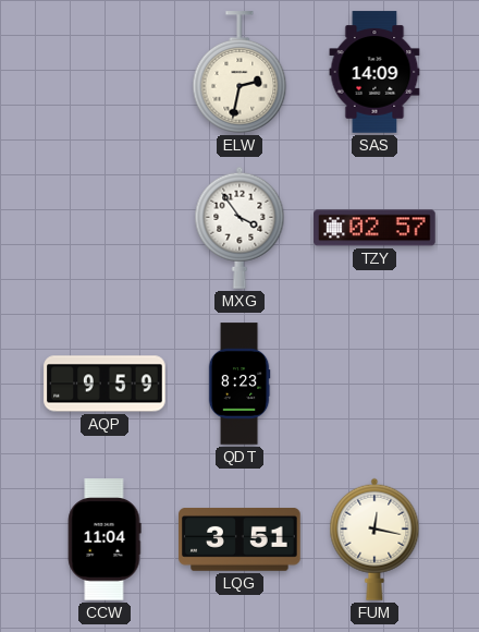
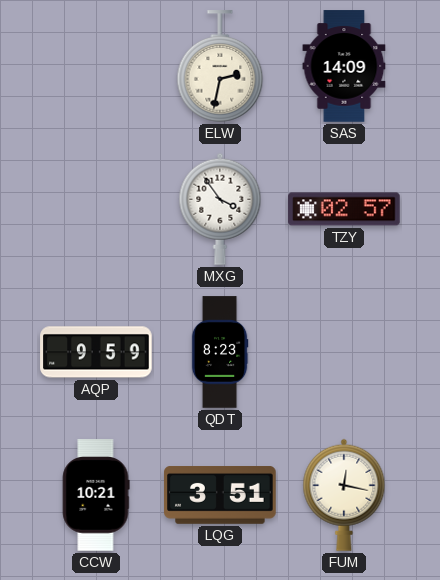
CCW: 11:04 -> 10:21 (96, 495)
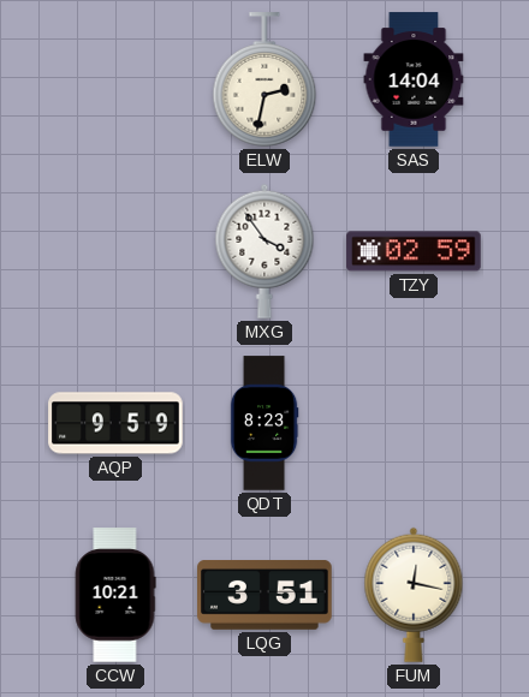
SAS: 14:09 -> 14:04 (414, 79)
TZY: 02:57 -> 02:59 (414, 251)
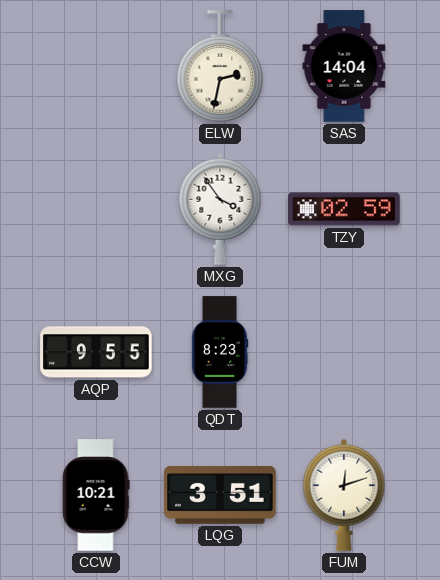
AQP: 9:59 -> 9:55 (96, 352)
FUM: 12:17 -> 12:12 (344, 495)
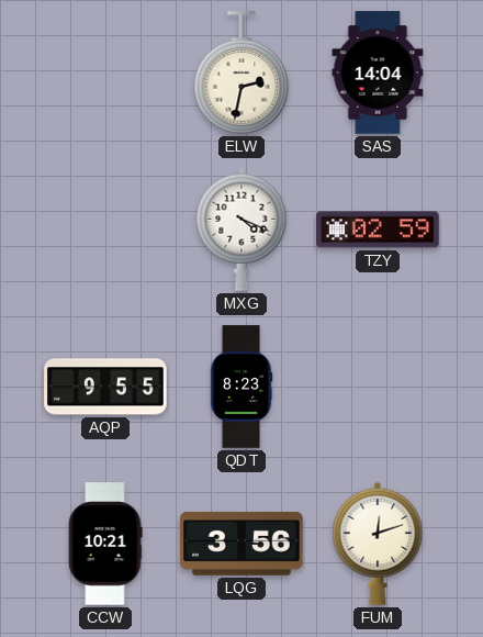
MXG: 3:54 -> 4:19 (241, 230)
LQG: 3:51 -> 3:56 (241, 545)
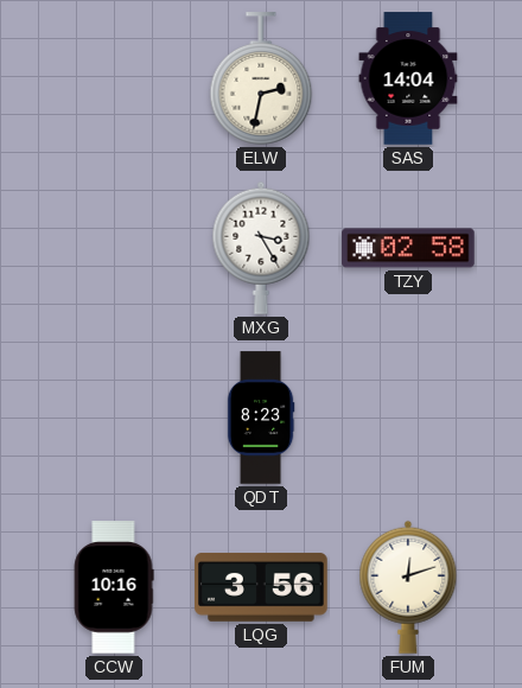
MXG: 4:19 -> 3:25 (261, 248)
TZY: 02:59 -> 02:58 (408, 248)
AQP: 9:55 -> none (105, 387)
CCW: 10:21 -> 10:16 (114, 587)
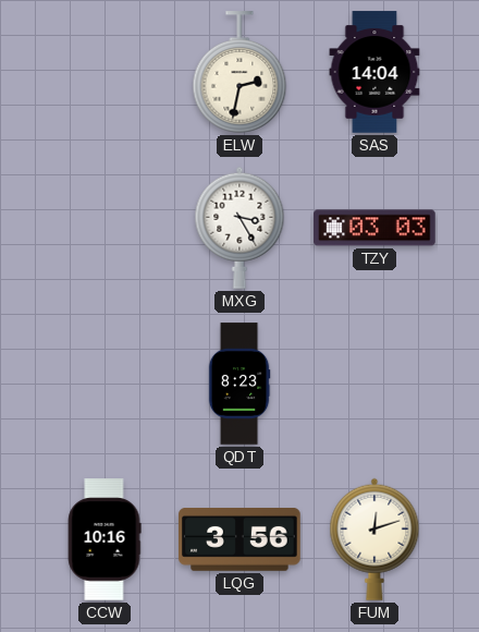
TZY: 02:58 -> 03:03 (374, 228)
